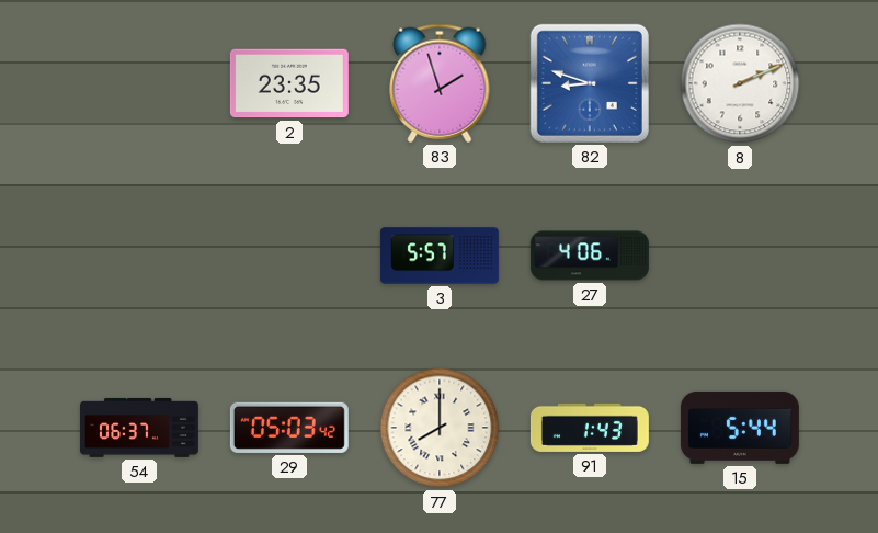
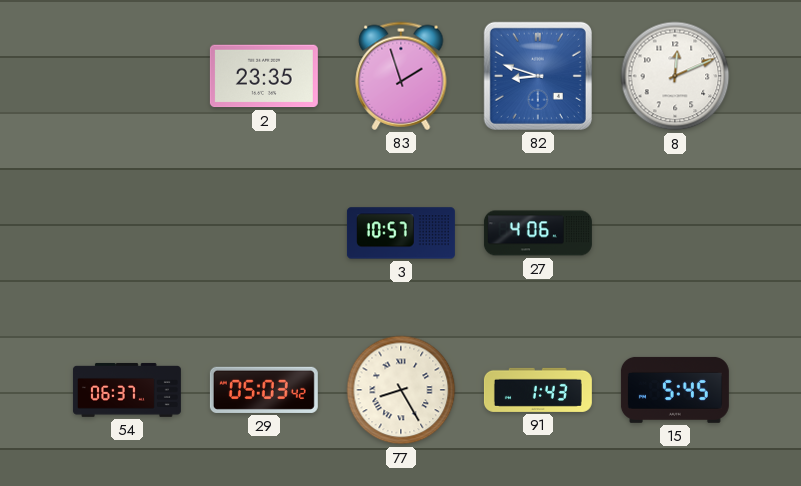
8: 2:11 -> 12:11 (675, 76)
3: 5:57 -> 10:57 (401, 233)
77: 8:00 -> 8:25 (401, 390)
15: 5:44 -> 5:45 (675, 390)
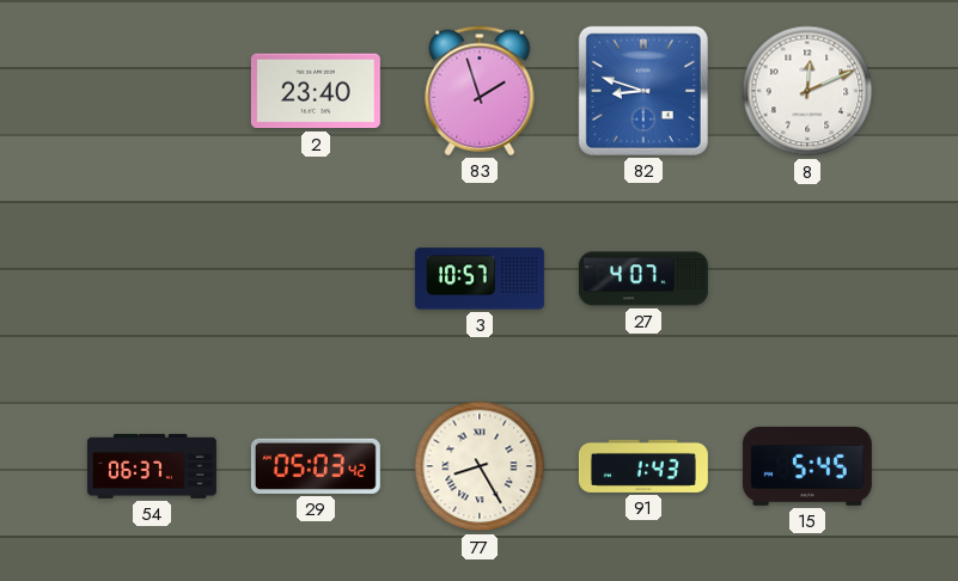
2: 23:35 -> 23:40 (316, 91)
27: 4:06 -> 4:07 (643, 279)
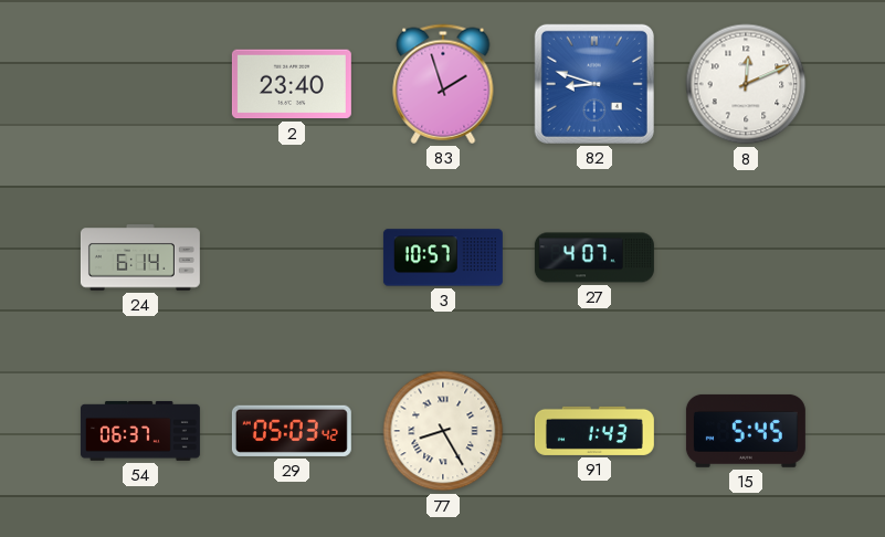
24: none -> 6:14 (140, 257)
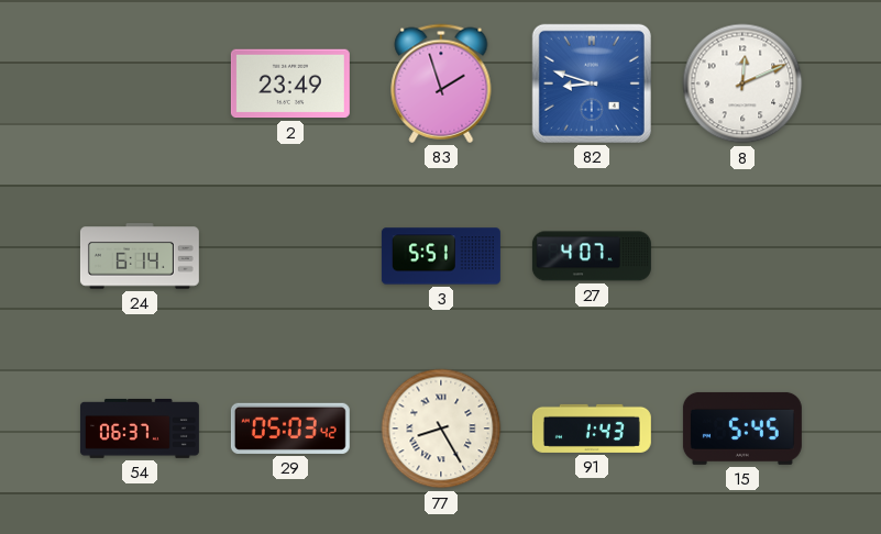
2: 23:40 -> 23:49 (290, 84)
3: 10:57 -> 5:51 (441, 256)
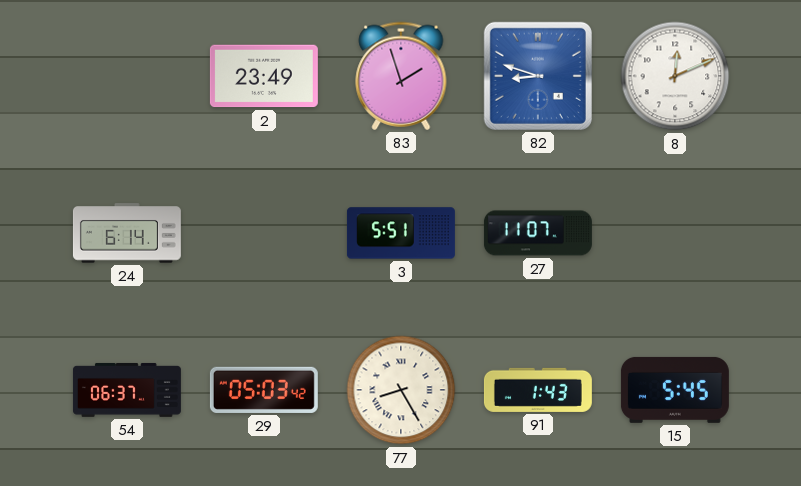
27: 4:07 -> 11:07 (538, 233)
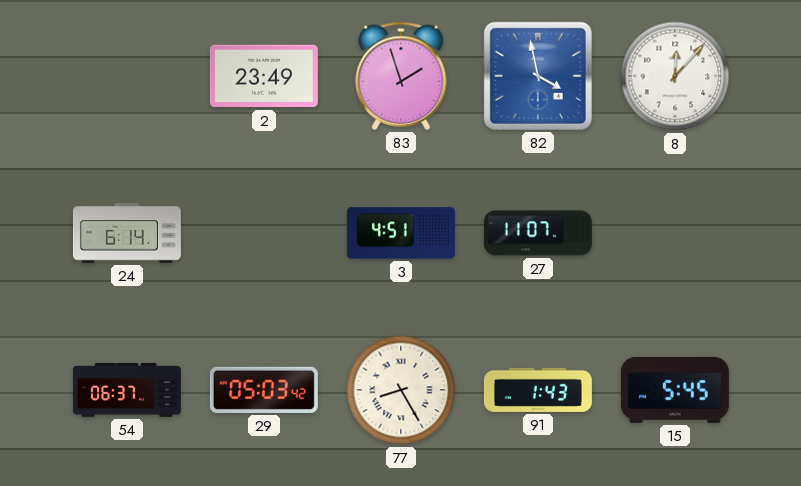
82: 8:48 -> 3:58 (538, 76)
8: 12:11 -> 12:07 (675, 76)
3: 5:51 -> 4:51 (401, 233)
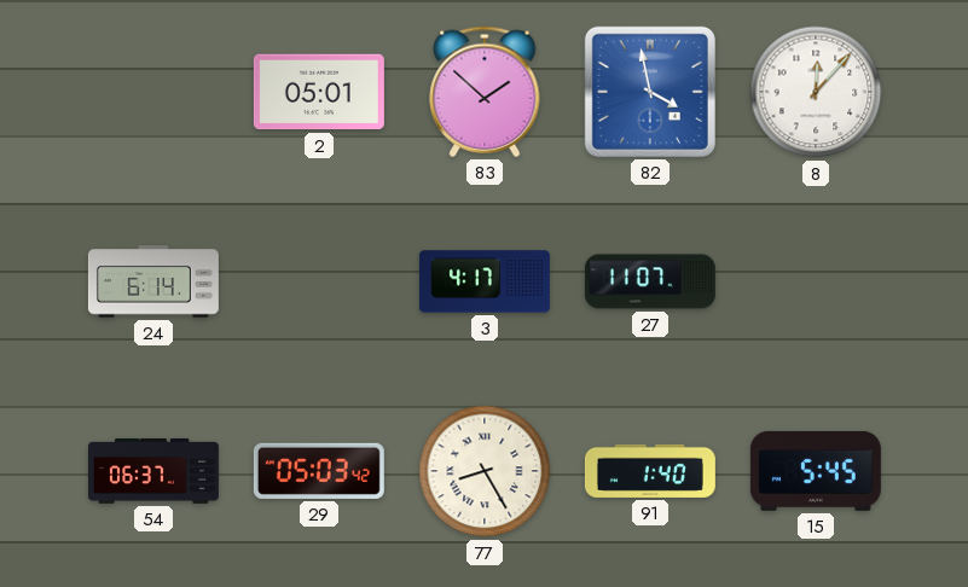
2: 23:49 -> 05:01 (319, 92)
83: 1:57 -> 1:52 (485, 92)
3: 4:51 -> 4:17 (485, 281)
91: 1:43 -> 1:40 (650, 471)
